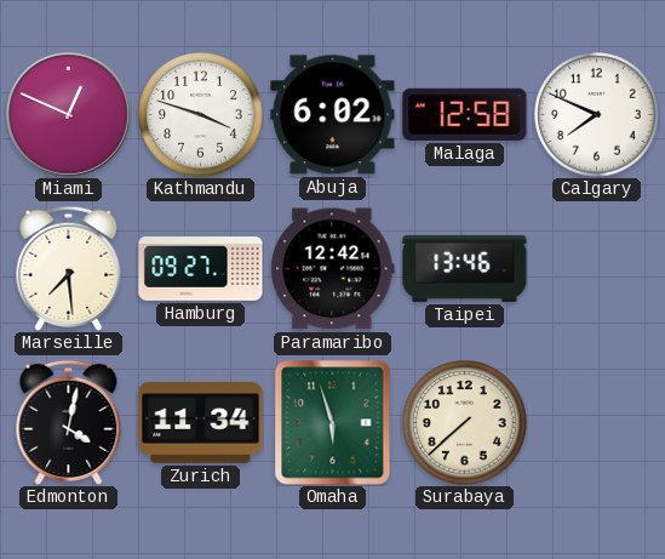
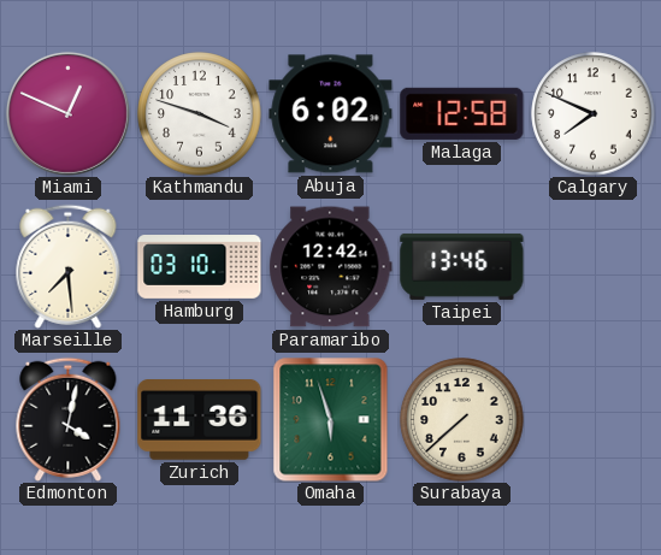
Hamburg: 09:27 -> 03:10 (200, 267)
Zurich: 11:34 -> 11:36 (200, 420)
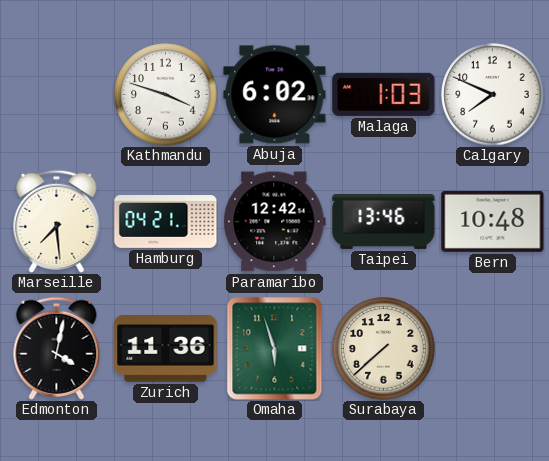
Miami: 12:49 -> none (67, 113)
Malaga: 12:58 -> 1:03 (384, 94)
Hamburg: 03:10 -> 04:21 (166, 222)
Bern: none -> 10:48 (493, 221)
